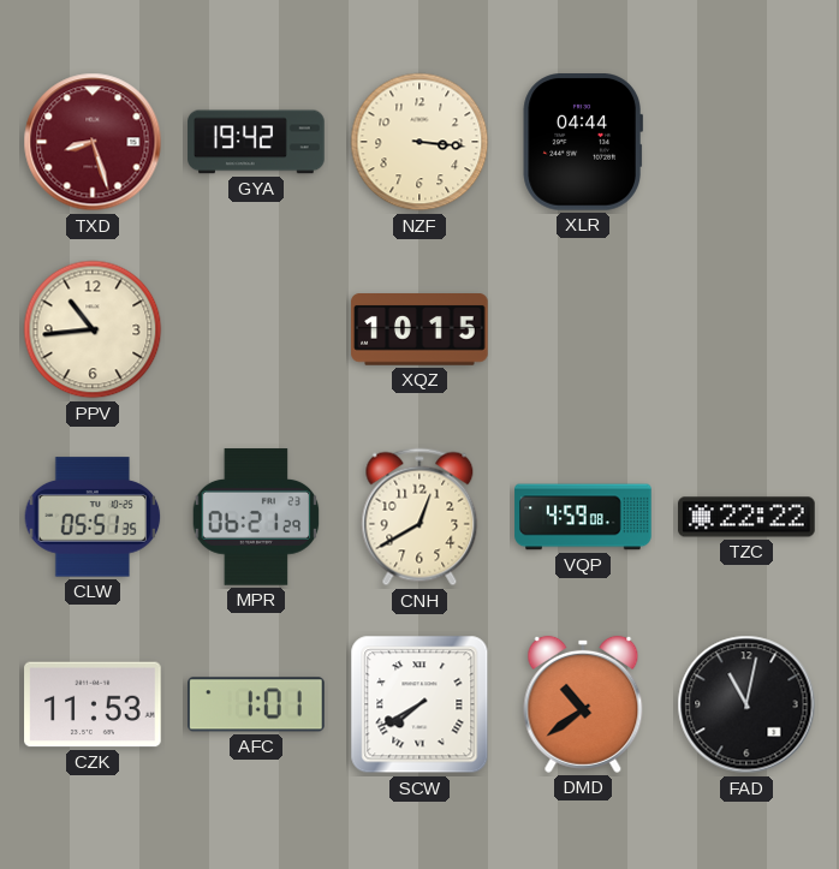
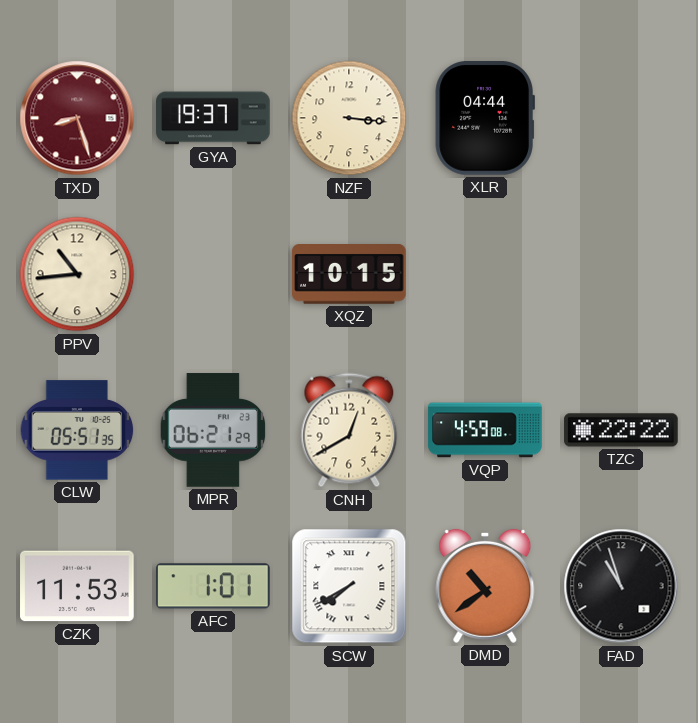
GYA: 19:42 -> 19:37 (213, 118)
FAD: 11:02 -> 10:57 (621, 586)
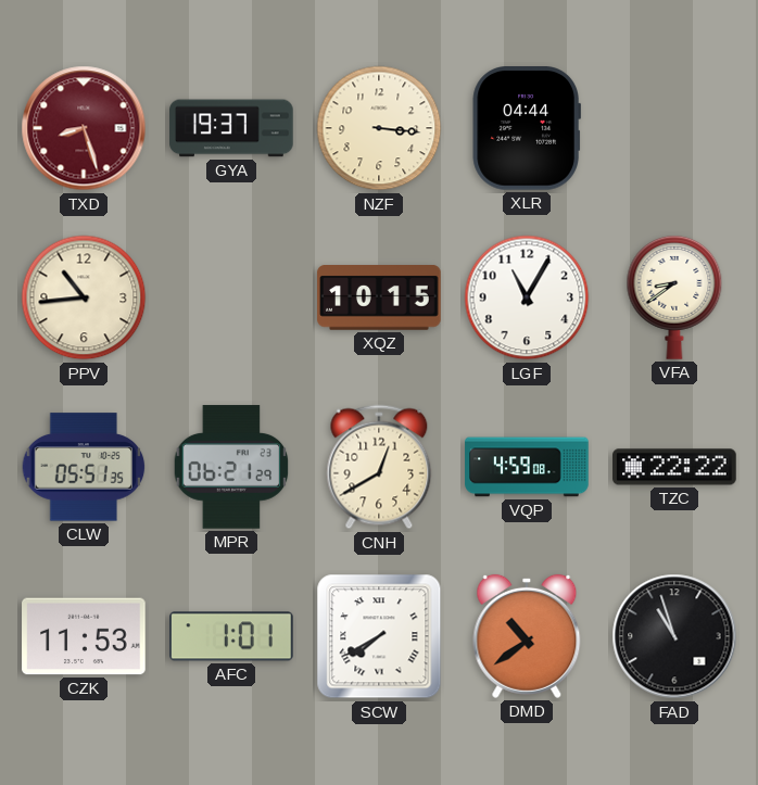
LGF: none -> 11:05 (527, 297)
VFA: none -> 8:39 (674, 297)
